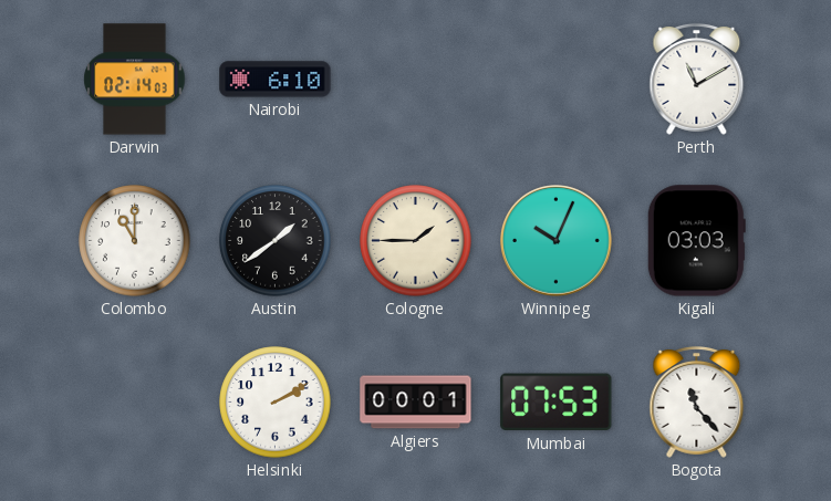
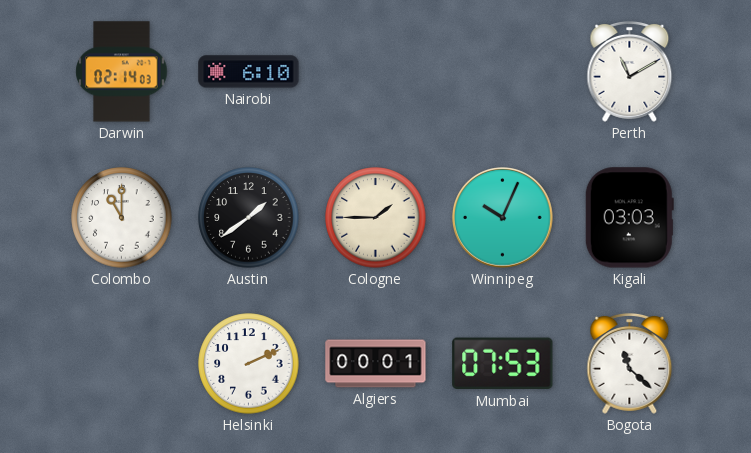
Helsinki: 2:10 -> 2:11 (249, 364)
Bogota: 11:23 -> 11:22 (630, 363)
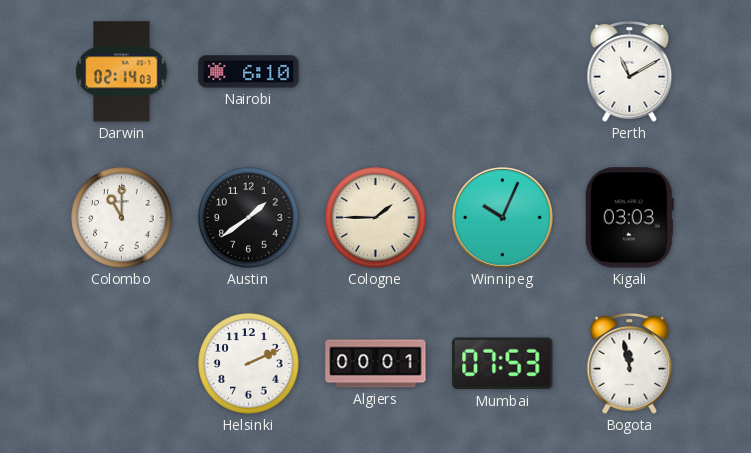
Bogota: 11:22 -> 11:58 (630, 363)
